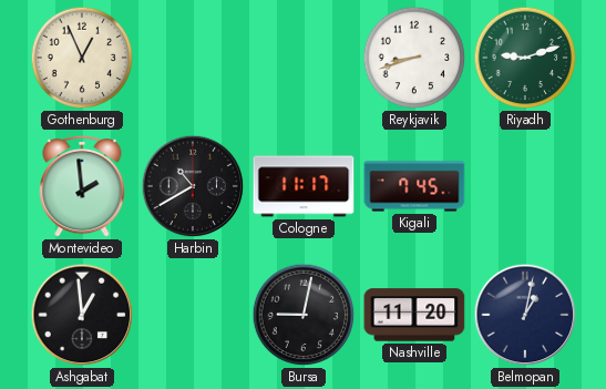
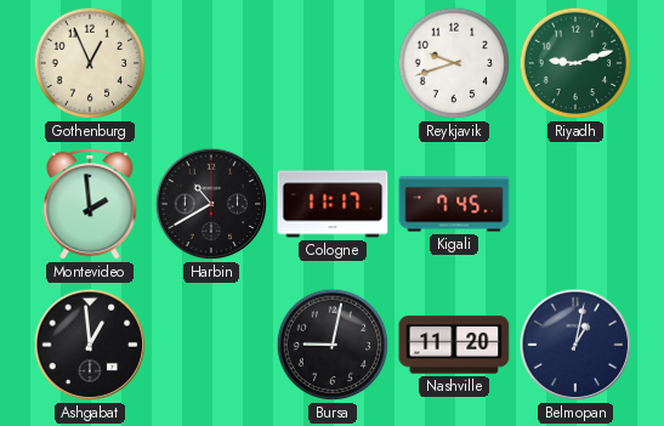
Reykjavik: 8:42 -> 9:42 (454, 63)
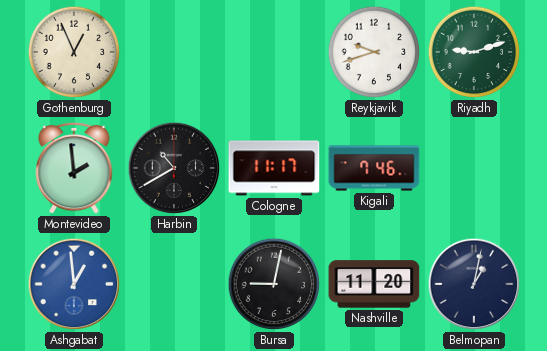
Kigali: 7:45 -> 7:46 (374, 168)
Ashgabat dial: black -> blue (74, 284)
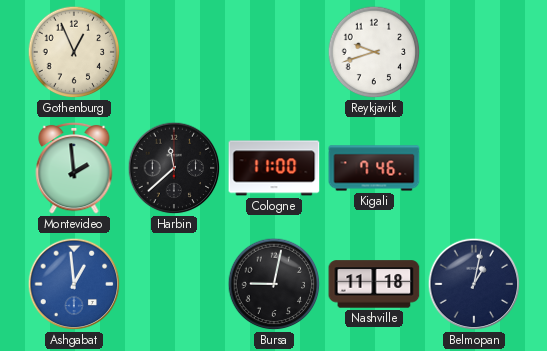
Riyadh: 9:12 -> none (474, 52)
Harbin: 10:40 -> 11:38 (174, 168)
Cologne: 11:17 -> 11:00 (274, 168)
Nashville: 11:20 -> 11:18 (374, 284)
